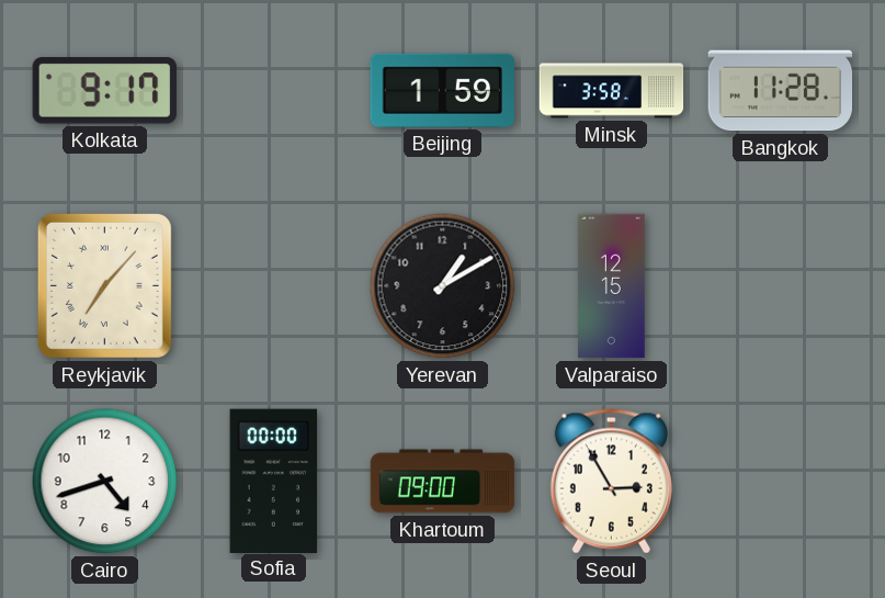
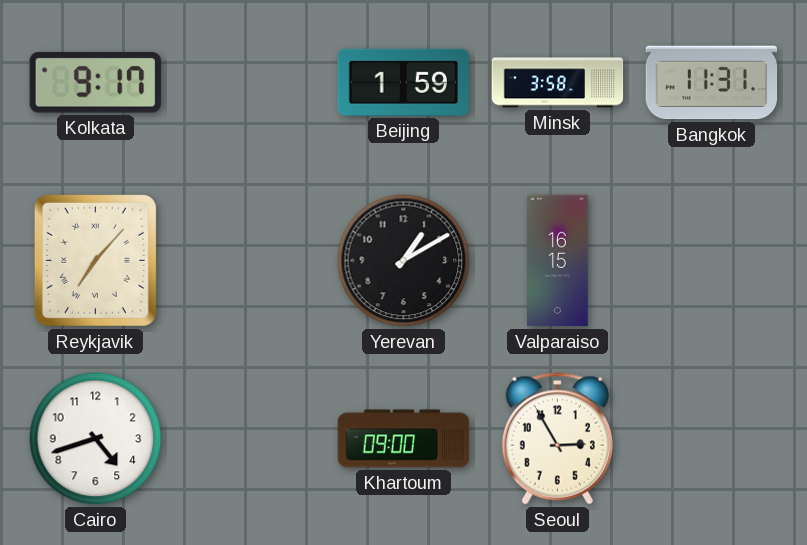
Bangkok: 11:28 -> 11:31 (712, 83)
Valparaiso: 12:15 -> 16:15 (558, 261)
Sofia: 00:00 -> none (274, 481)
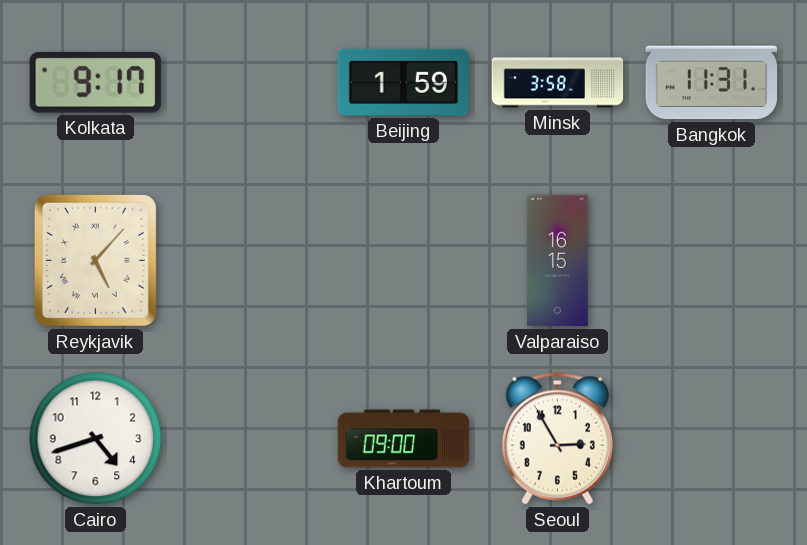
Reykjavik: 7:07 -> 5:07 (95, 260)
Yerevan: 1:10 -> none (404, 261)
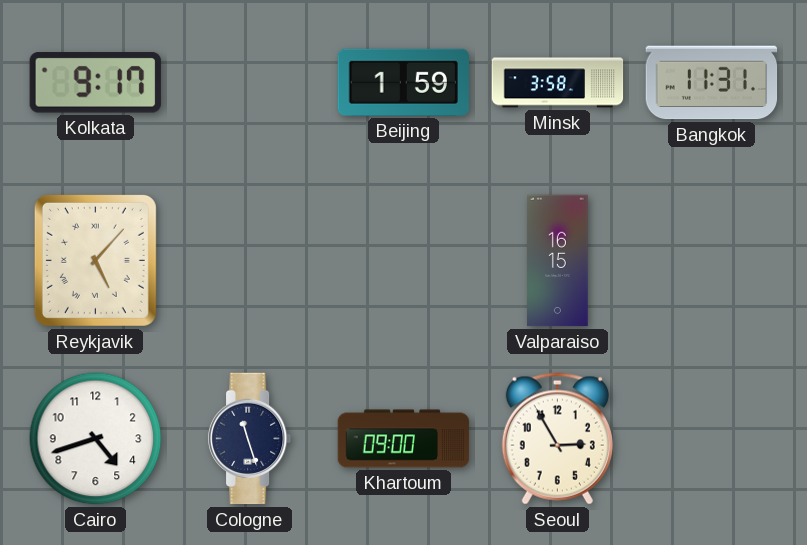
Cologne: none -> 11:27 (250, 439)
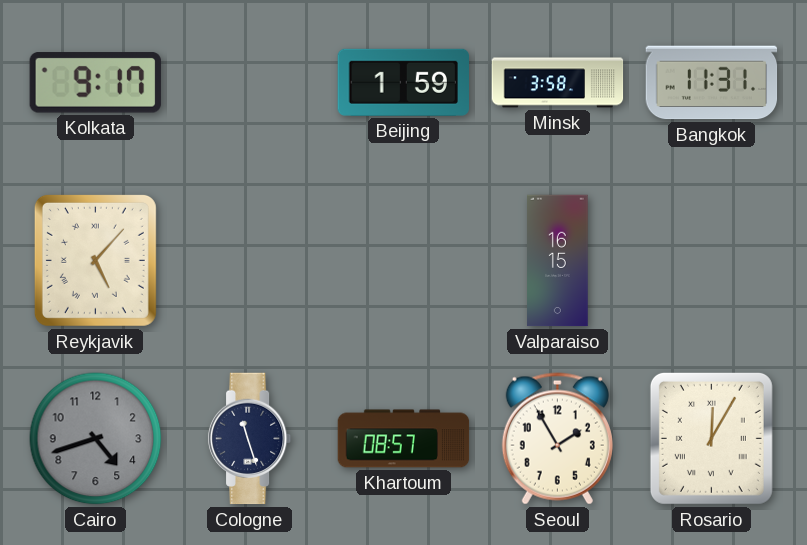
Cairo dial: white -> grey (96, 439)
Khartoum: 09:00 -> 08:57 (404, 439)
Seoul: 2:55 -> 1:55 (557, 439)
Rosario: none -> 12:05 (711, 438)
